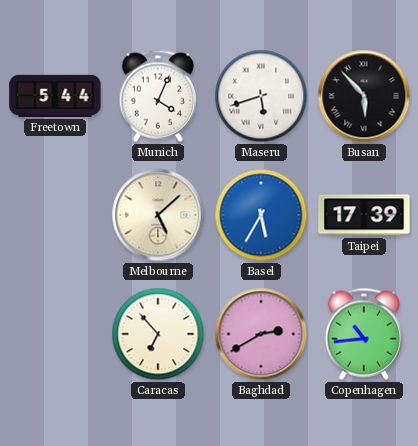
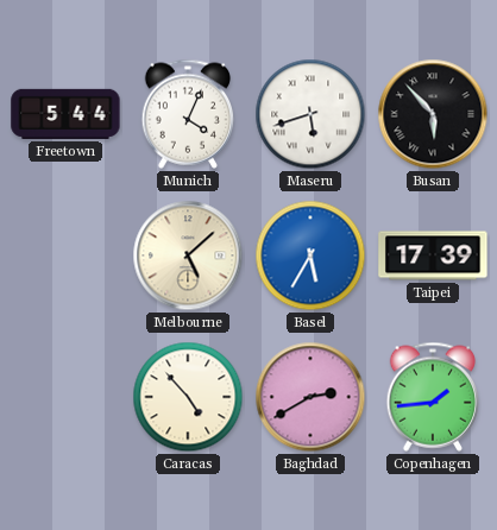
Caracas: 6:53 -> 4:53 (188, 397)
Copenhagen: 10:44 -> 1:44 (433, 397)
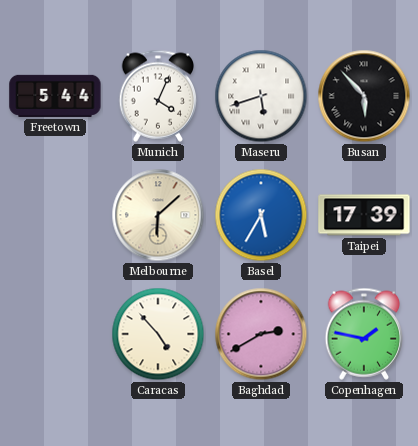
Melbourne: 5:08 -> 6:08 (158, 215)
Copenhagen: 1:44 -> 1:47 (364, 334)
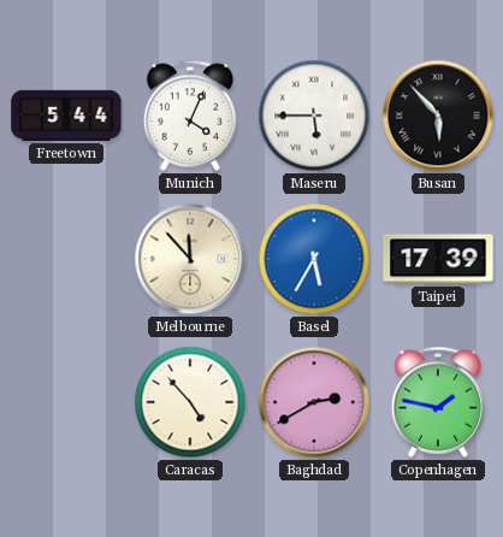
Maseru: 5:42 -> 5:45 (314, 116)
Melbourne: 6:08 -> 11:53 (190, 259)
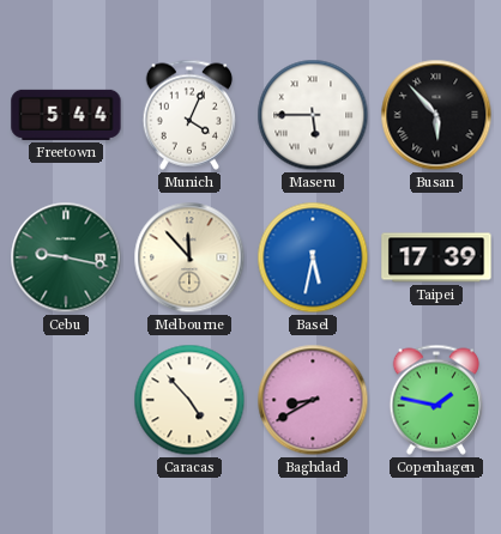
Cebu: none -> 9:17 (66, 257)
Basel: 5:35 -> 5:32 (313, 257)
Baghdad: 2:40 -> 8:40 (313, 400)
